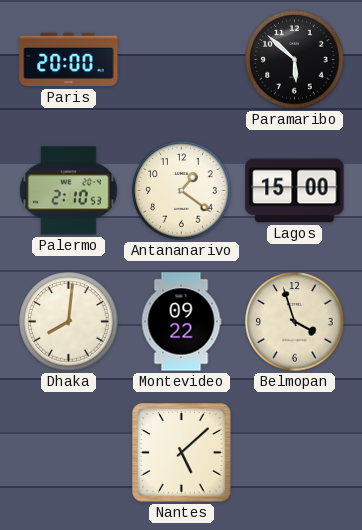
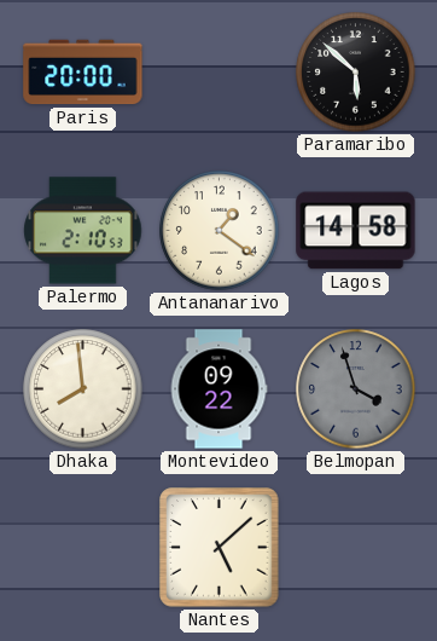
Lagos: 15:00 -> 14:58 (356, 231)
Dhaka: 8:01 -> 7:59 (83, 389)
Belmopan dial: cream -> grey (356, 389)
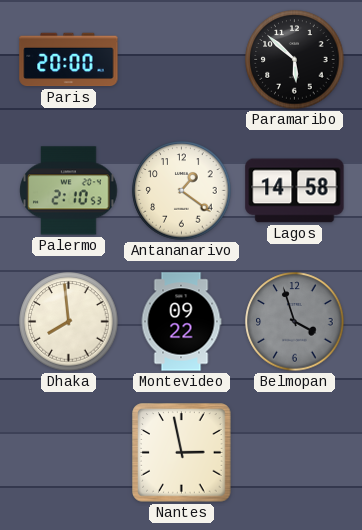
Nantes: 5:08 -> 2:58 (182, 453)
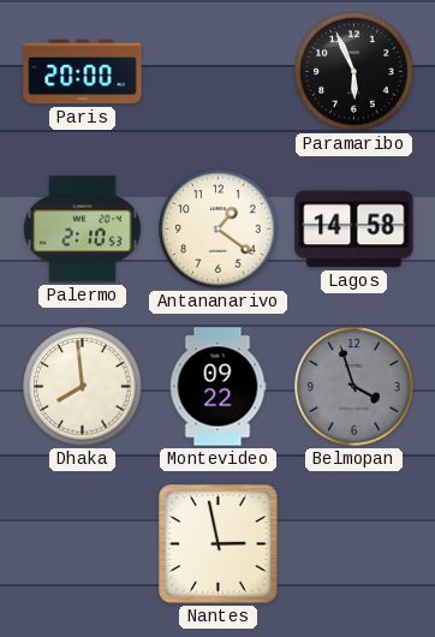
Paramaribo: 5:52 -> 5:56 (354, 72)
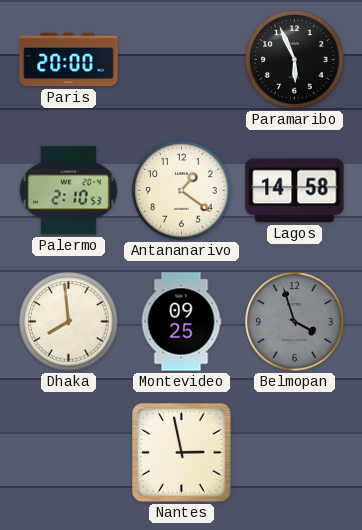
Montevideo: 09:22 -> 09:25 (181, 322)
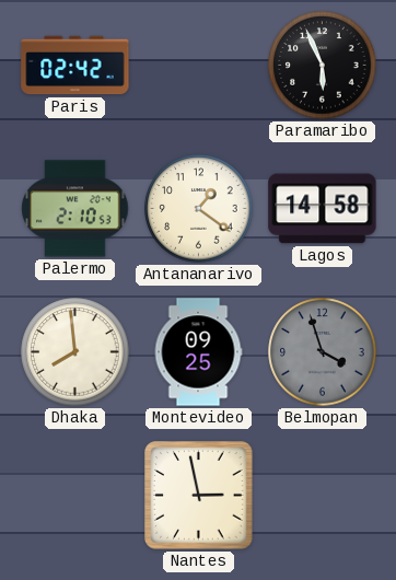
Paris: 20:00 -> 02:42 (75, 66)
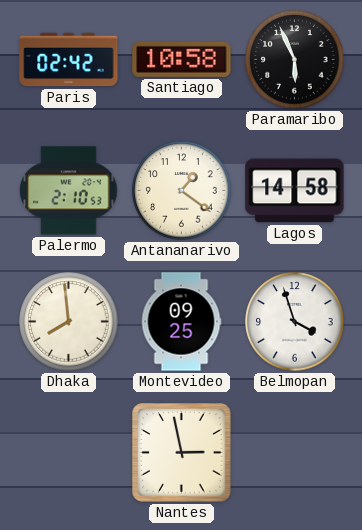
Santiago: none -> 10:58 (182, 59)
Belmopan dial: grey -> white (295, 322)
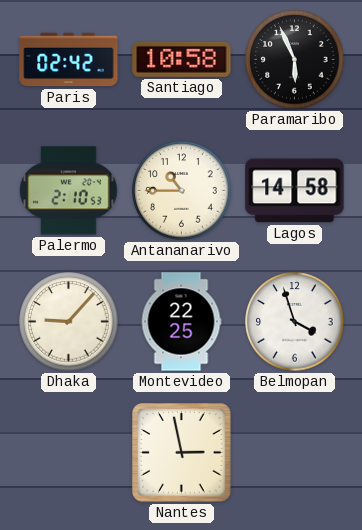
Antananarivo: 1:21 -> 10:45 (182, 191)
Dhaka: 7:59 -> 9:07 (69, 322)
Montevideo: 09:25 -> 22:25 (181, 322)
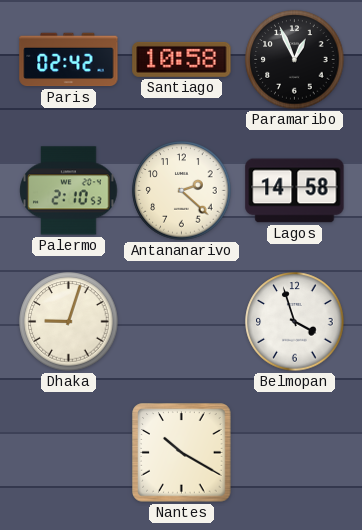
Paramaribo: 5:56 -> 12:56 (295, 60)
Antananarivo: 10:45 -> 2:22 (182, 191)
Dhaka: 9:07 -> 9:03 (69, 322)
Montevideo: 22:25 -> none (181, 322)
Nantes: 2:58 -> 10:20 (182, 453)
